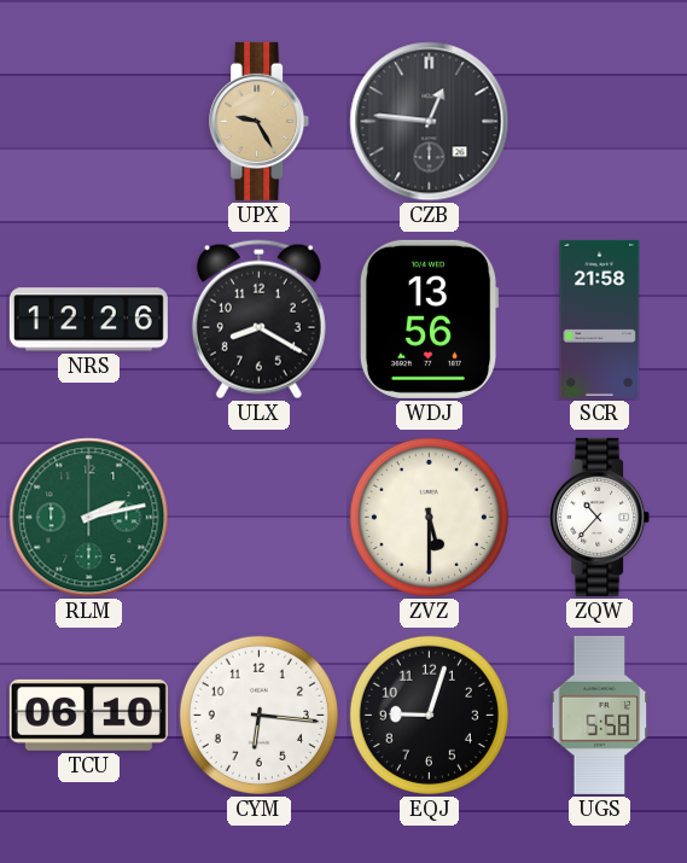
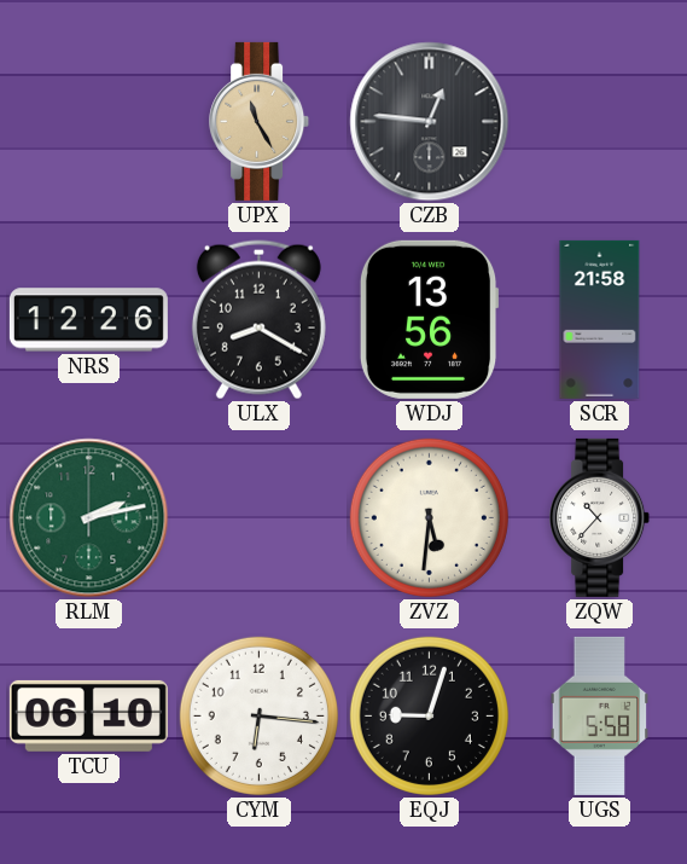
UPX: 9:25 -> 11:25 (260, 121)
ZVZ: 5:30 -> 5:31 (429, 517)
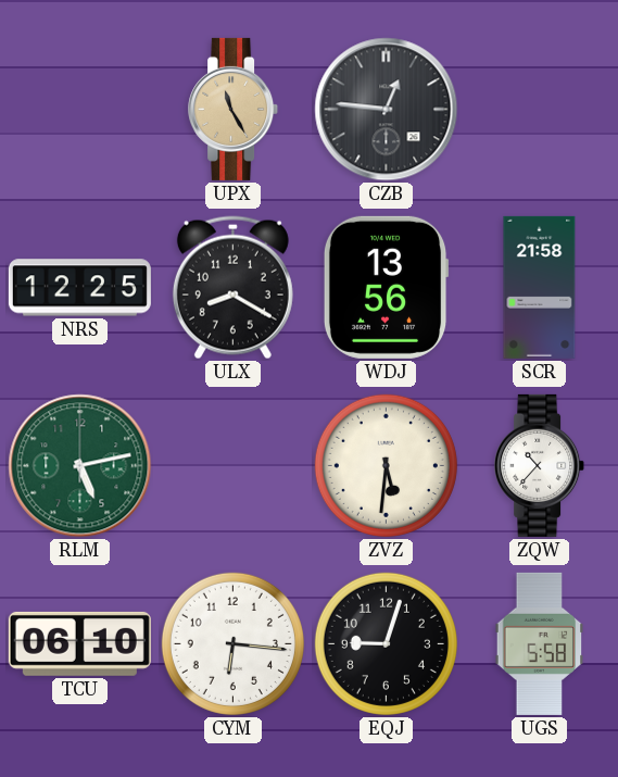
NRS: 12:26 -> 12:25 (79, 288)
RLM: 2:13 -> 5:13 (80, 466)
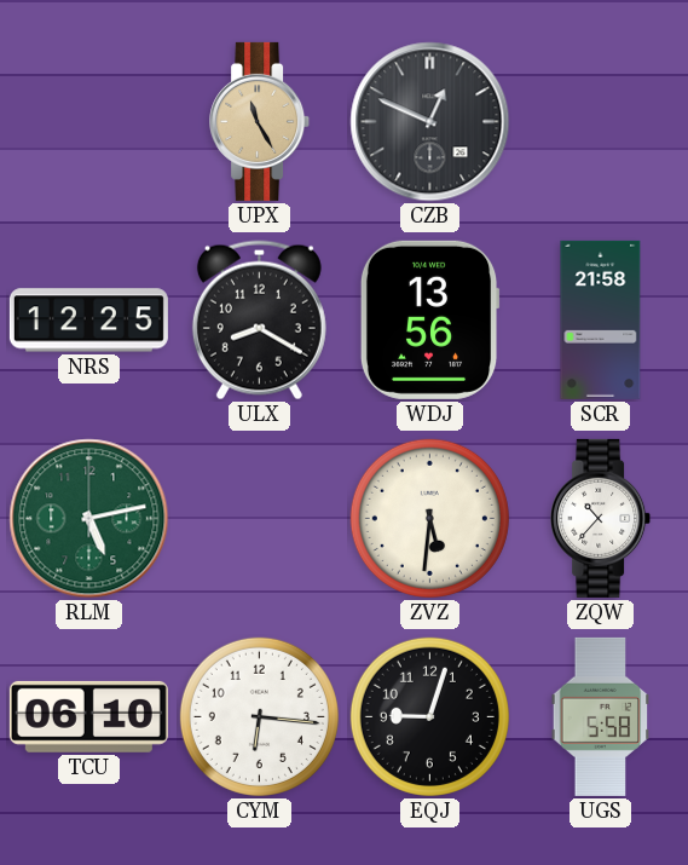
CZB: 12:46 -> 12:49 (430, 122)
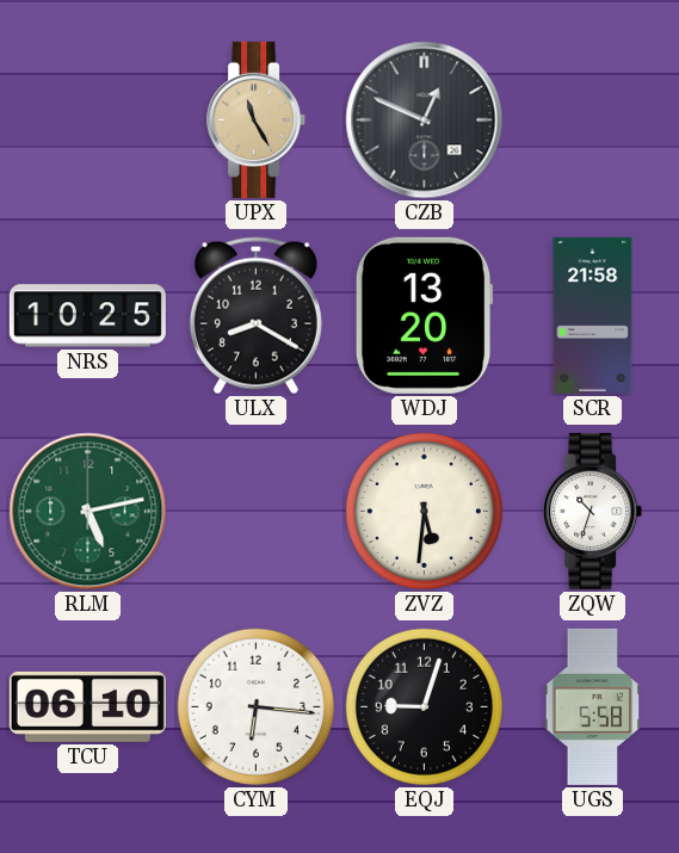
NRS: 12:25 -> 10:25 (87, 316)
WDJ: 13:56 -> 13:20 (424, 315)
ZQW: 10:37 -> 10:33 (593, 511)
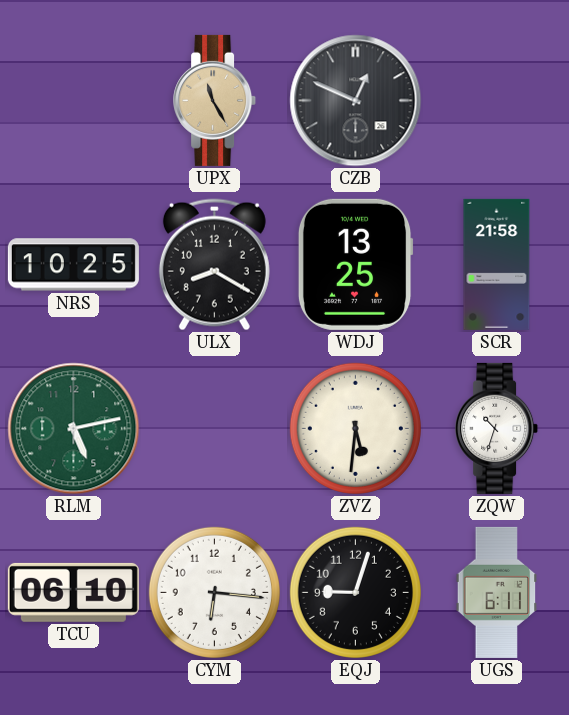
WDJ: 13:20 -> 13:25 (355, 264)
UGS: 5:58 -> 6:11 (497, 592)
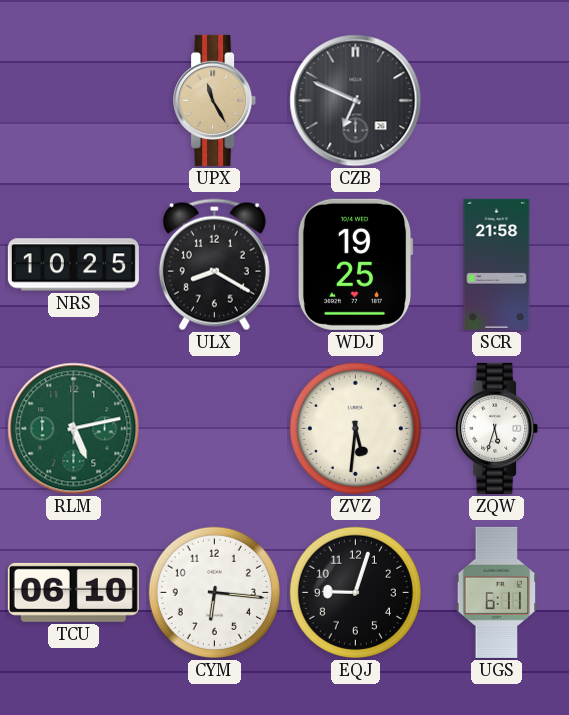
CZB: 12:49 -> 6:49 (356, 101)
WDJ: 13:25 -> 19:25 (355, 264)
ZQW: 10:33 -> 5:33 (497, 428)
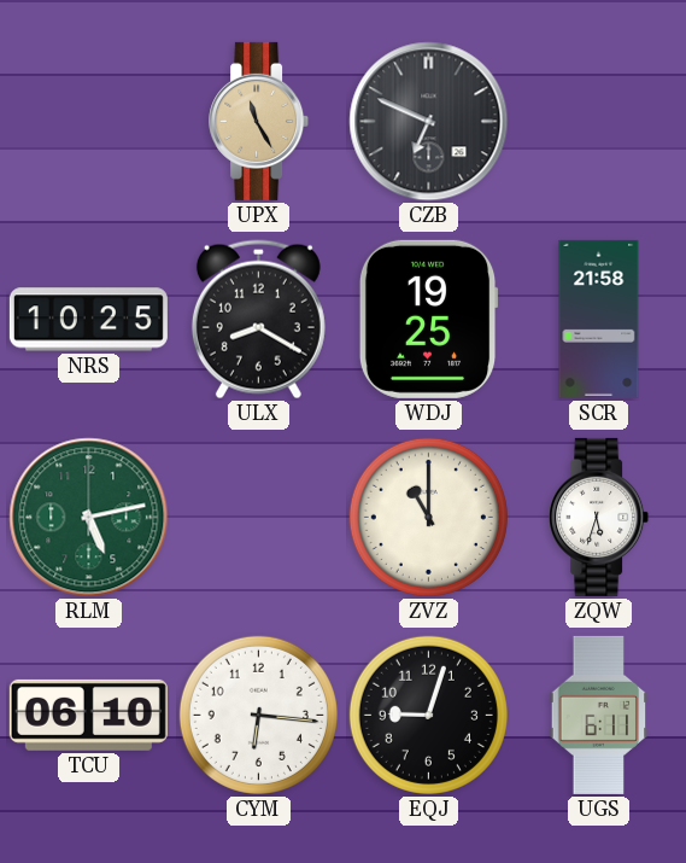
ZVZ: 5:31 -> 11:00 (428, 517)
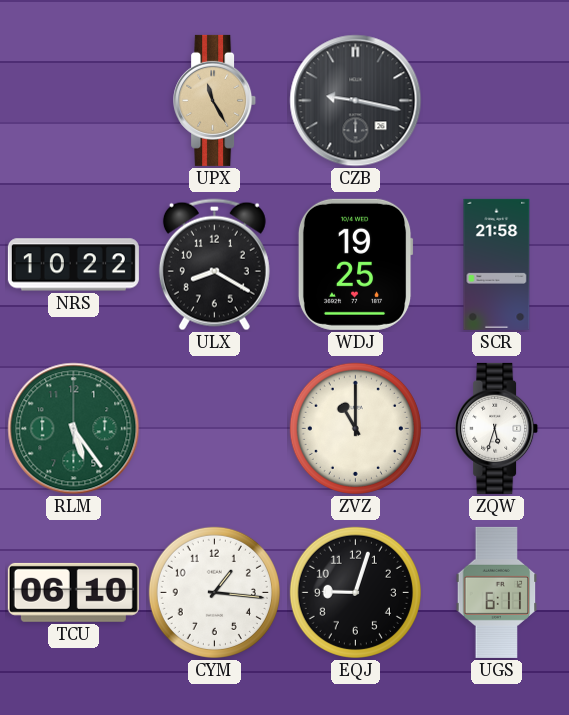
CZB: 6:49 -> 9:17 (356, 101)
NRS: 10:25 -> 10:22 (73, 265)
RLM: 5:13 -> 5:24 (74, 429)
CYM: 6:16 -> 1:16 (214, 592)
